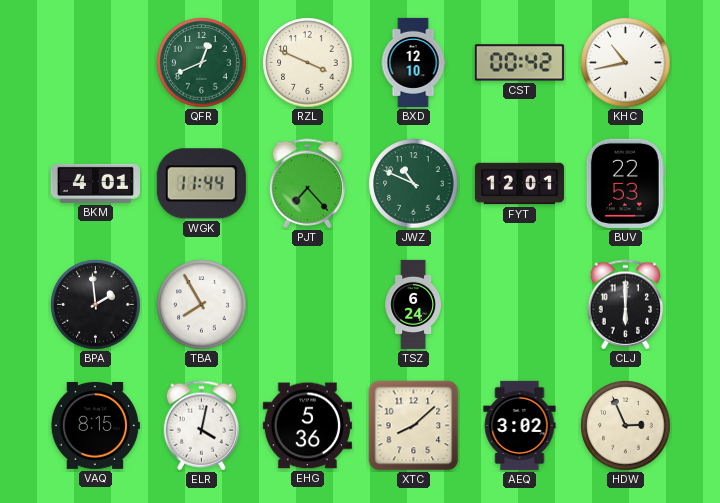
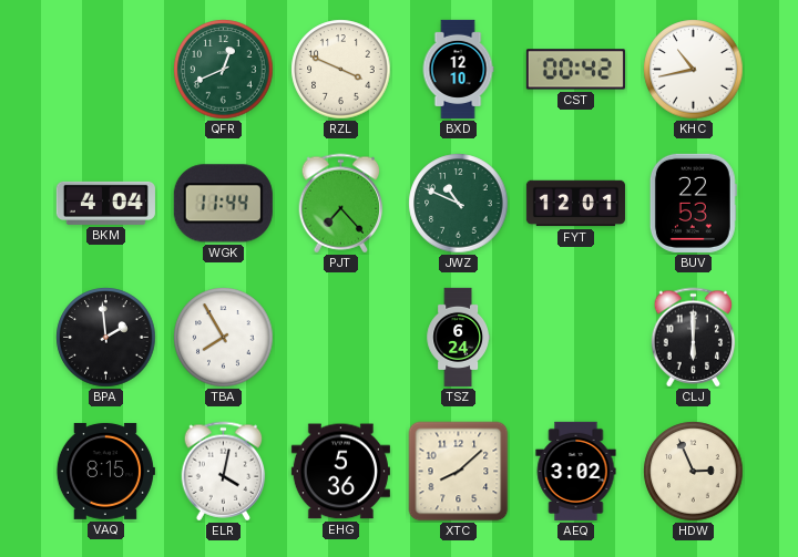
BKM: 4:01 -> 4:04 (105, 203)
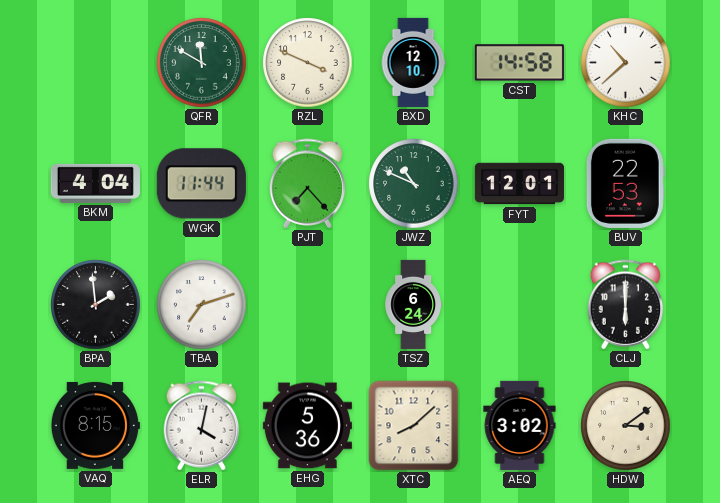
QFR: 12:41 -> 11:50 (202, 63)
CST: 00:42 -> 14:58 (519, 63)
KHC: 10:43 -> 10:38 (626, 63)
TBA: 7:55 -> 7:12 (202, 305)
HDW: 2:56 -> 3:09 (626, 426)
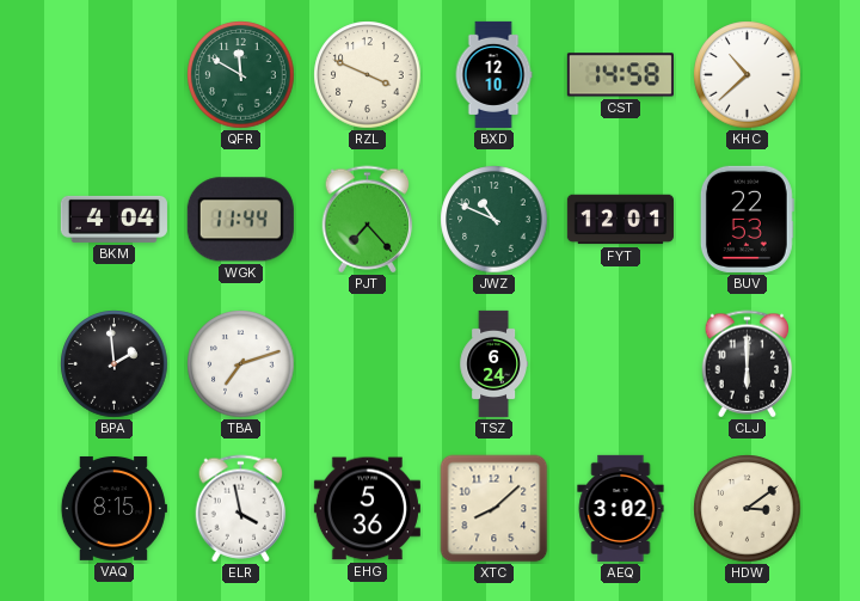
ELR: 4:02 -> 3:58 (241, 509)
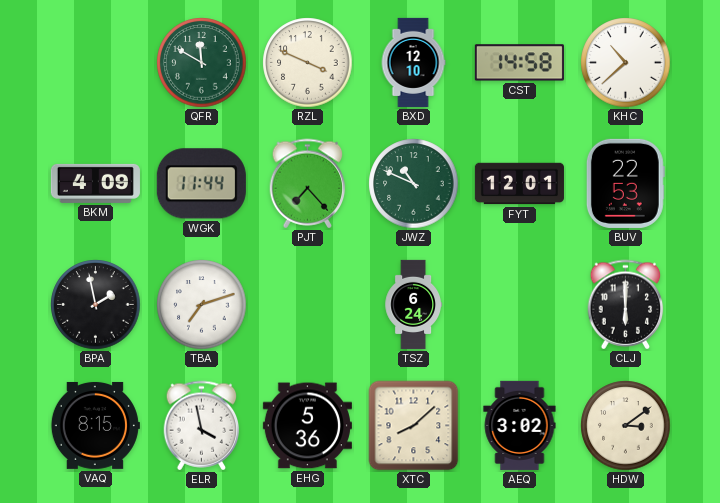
BKM: 4:04 -> 4:09 (95, 183)
BPA: 1:59 -> 1:58 (96, 305)
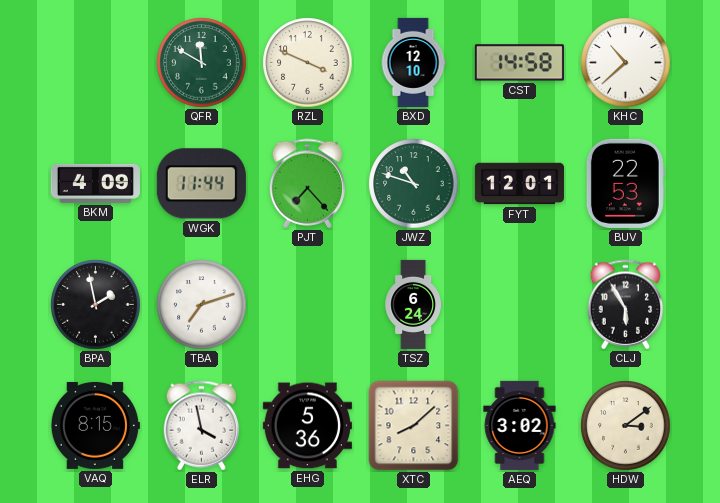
JWZ: 10:49 -> 10:48 (414, 184)
CLJ: 6:00 -> 5:55 (626, 305)
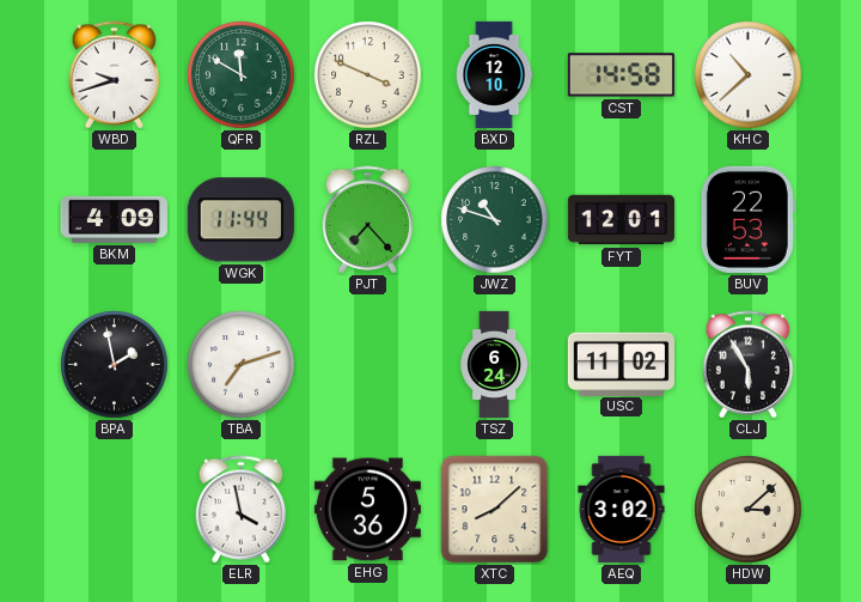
WBD: none -> 9:42 (115, 75)
USC: none -> 11:02 (621, 364)
VAQ: 8:15 -> none (95, 425)
HDW: 3:09 -> 3:08 (749, 510)
